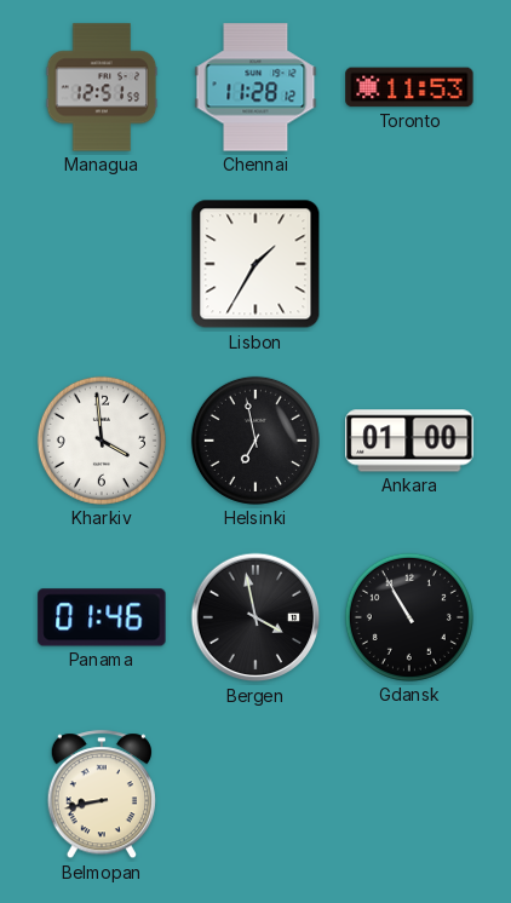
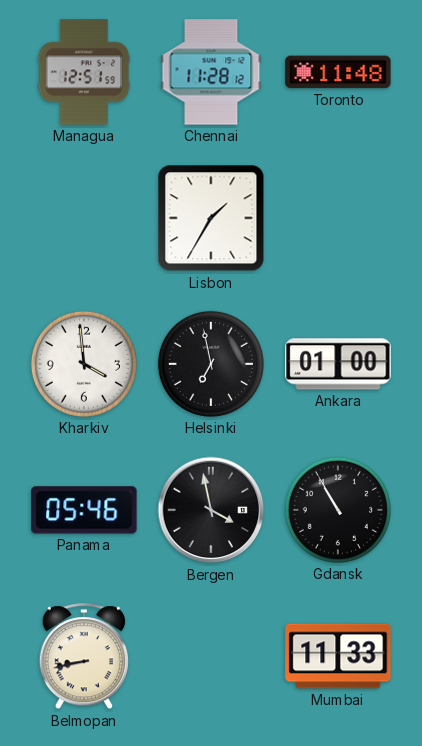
Toronto: 11:53 -> 11:48 (338, 72)
Panama: 01:46 -> 05:46 (84, 510)
Mumbai: none -> 11:33 (338, 656)
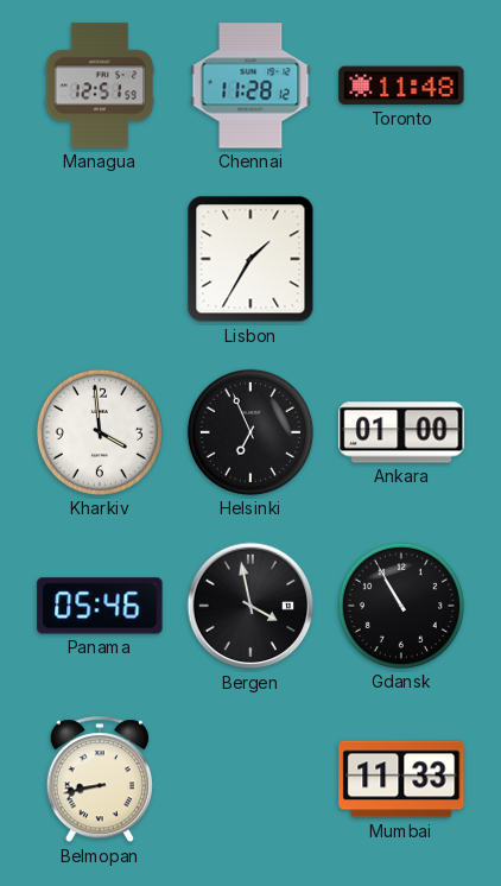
Helsinki: 6:58 -> 6:56 (251, 432)
